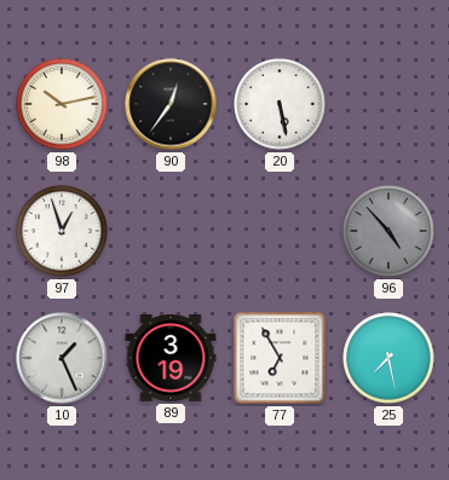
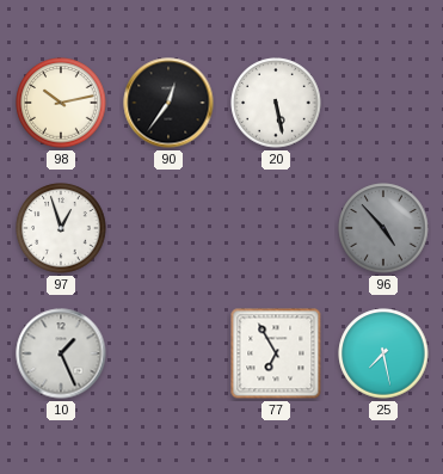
89: 3:19 -> none (171, 359)
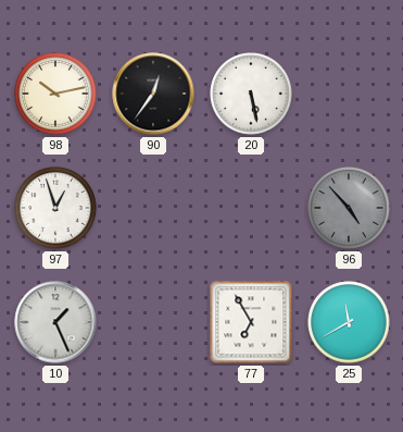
25: 7:28 -> 11:40 (349, 322)
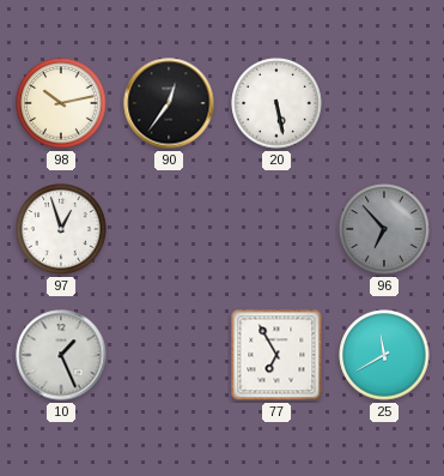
96: 4:53 -> 6:53 (384, 229)
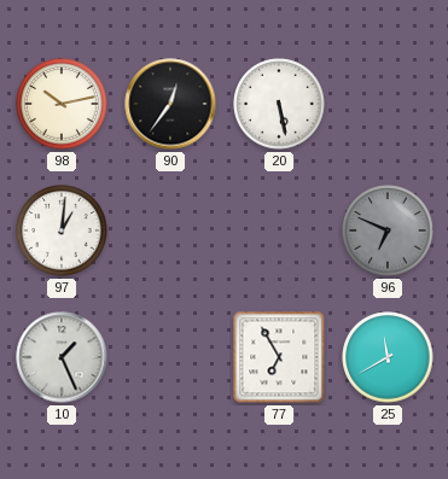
97: 12:57 -> 1:01 (62, 230)
96: 6:53 -> 6:49 (388, 230)
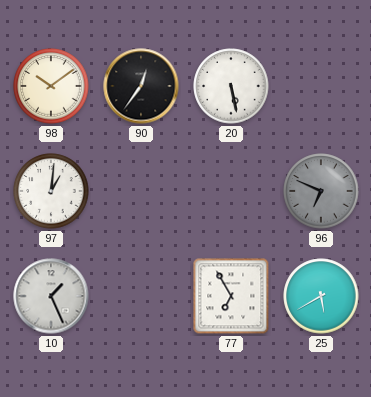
98: 10:13 -> 10:09 (51, 86)
25: 11:40 -> 5:40 (321, 296)
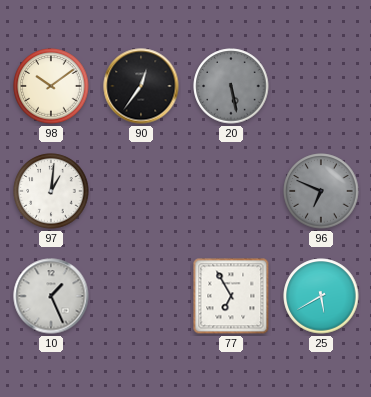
20 dial: white -> grey (231, 86)
